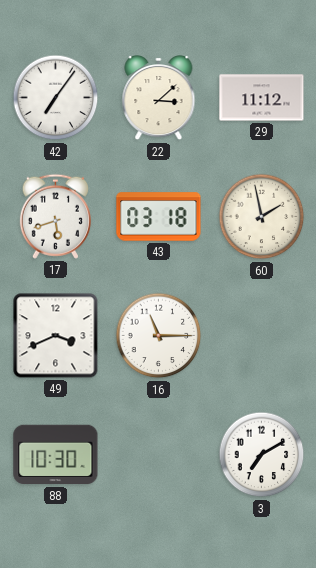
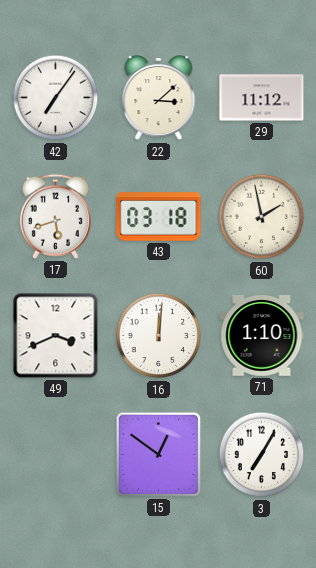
16: 11:15 -> 12:01 (159, 336)
71: none -> 1:10 (262, 336)
88: 10:30 -> none (56, 455)
15: none -> 12:51 (158, 454)
3: 7:10 -> 7:05 (262, 455)
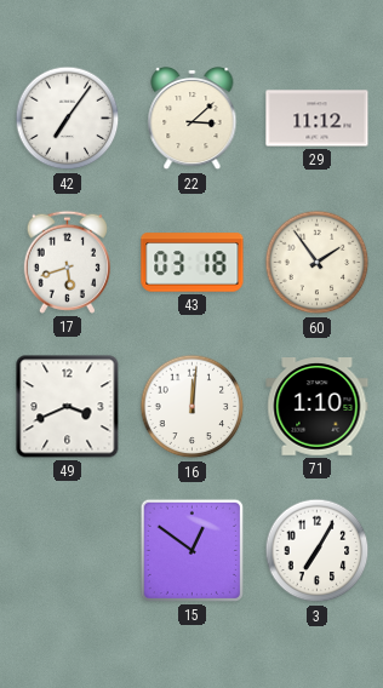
60: 1:58 -> 1:54 (318, 263)
